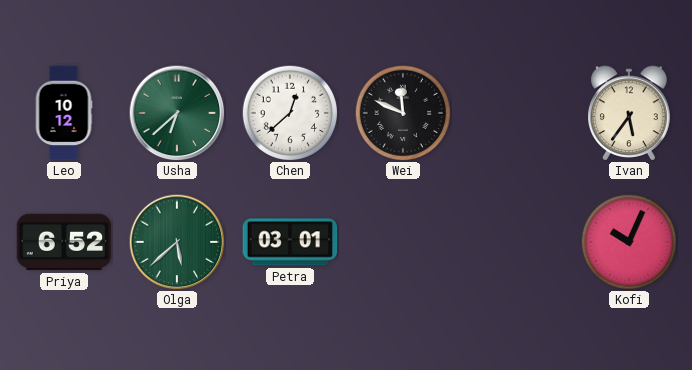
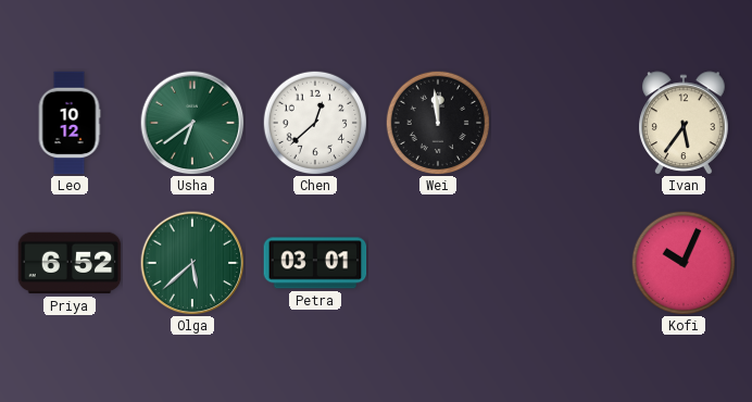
Usha: 6:38 -> 6:39 (192, 123)
Wei: 11:49 -> 11:59 (438, 123)
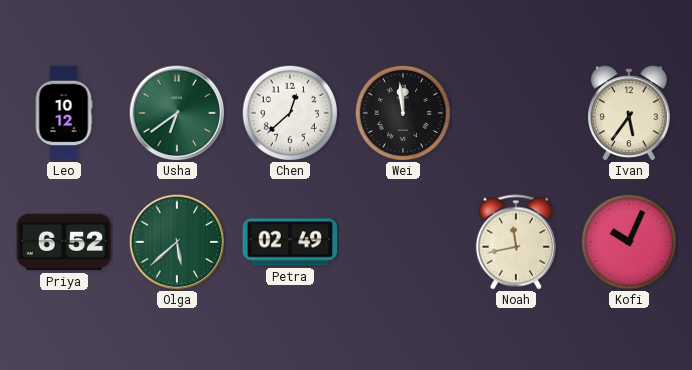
Petra: 03:01 -> 02:49 (290, 242)
Noah: none -> 11:43 (516, 242)
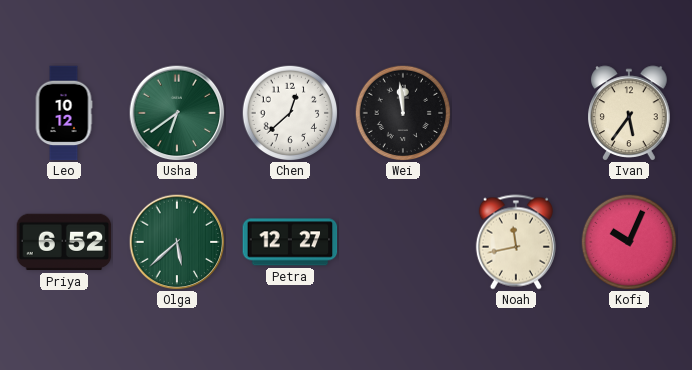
Petra: 02:49 -> 12:27 (290, 242)
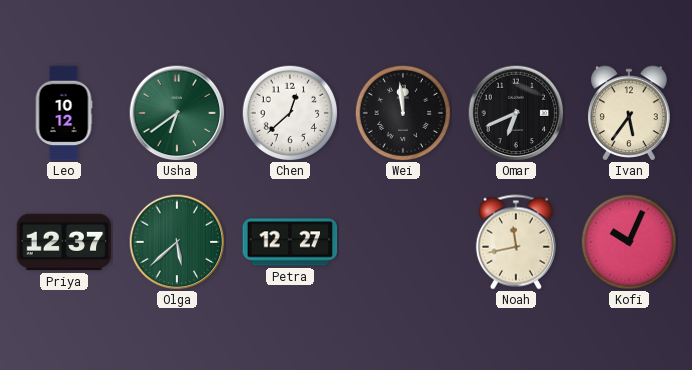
Omar: none -> 6:41 (516, 113)
Priya: 6:52 -> 12:37 (64, 242)
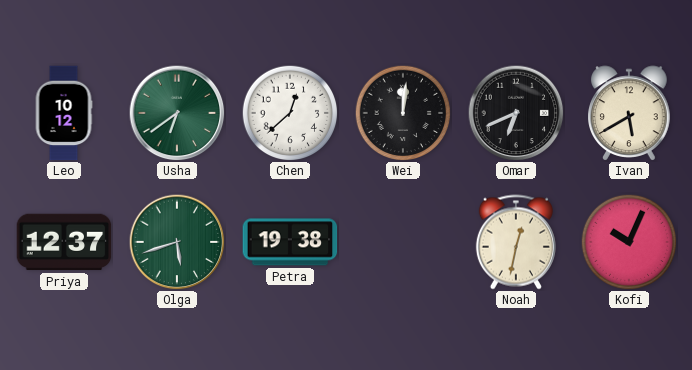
Wei: 11:59 -> 12:01 (403, 113)
Ivan: 5:36 -> 5:40 (629, 113)
Olga: 5:38 -> 5:42 (177, 242)
Petra: 12:27 -> 19:38 (290, 242)
Noah: 11:43 -> 12:32 (516, 242)
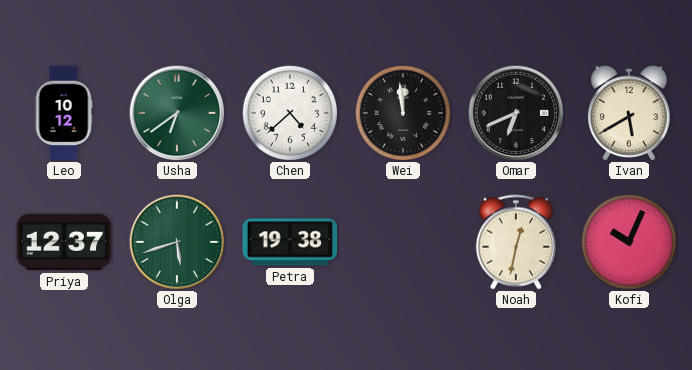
Chen: 12:38 -> 4:38 (290, 113)
Wei: 12:01 -> 11:59 (403, 113)
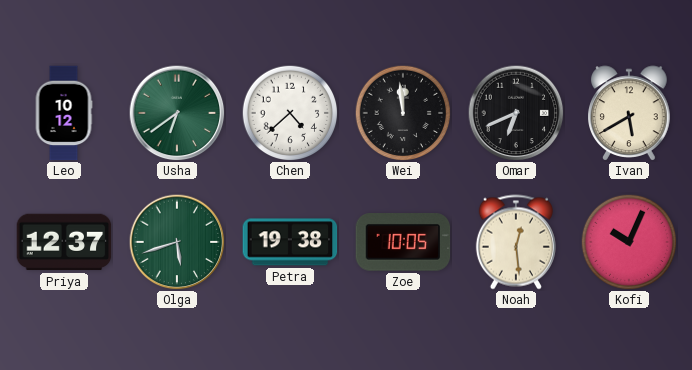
Zoe: none -> 10:05 (403, 242)
Noah: 12:32 -> 12:29 (516, 242)
